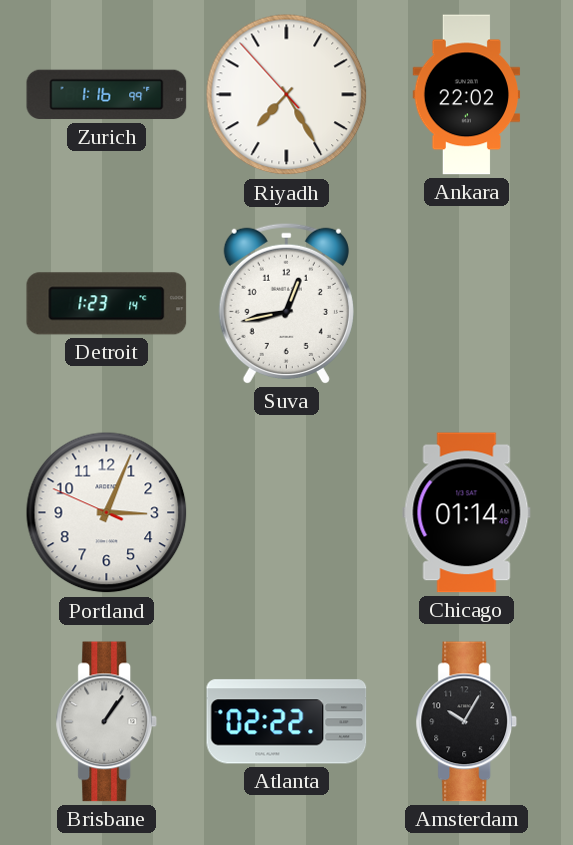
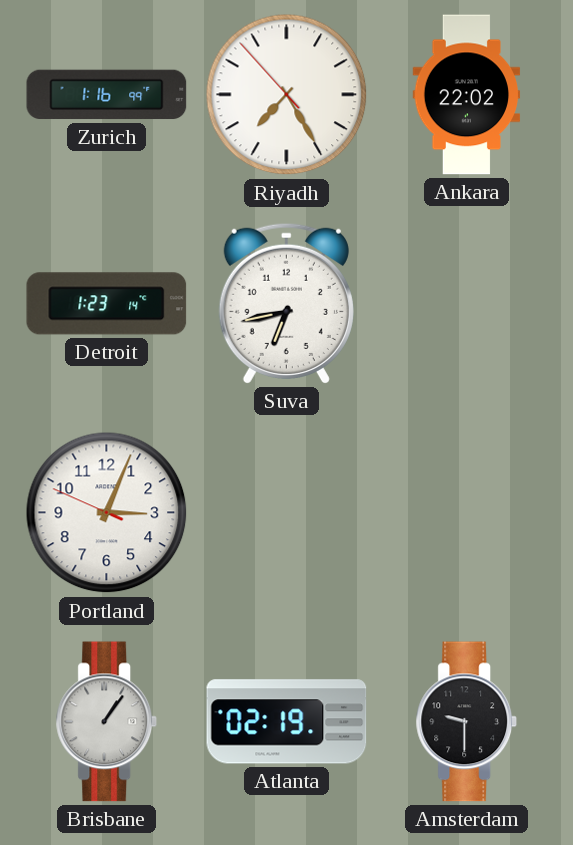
Suva: 12:43 -> 6:43 (286, 303)
Chicago: 01:14 -> none (467, 513)
Atlanta: 02:22 -> 02:19 (287, 722)
Amsterdam: 10:05 -> 9:30 (467, 722)
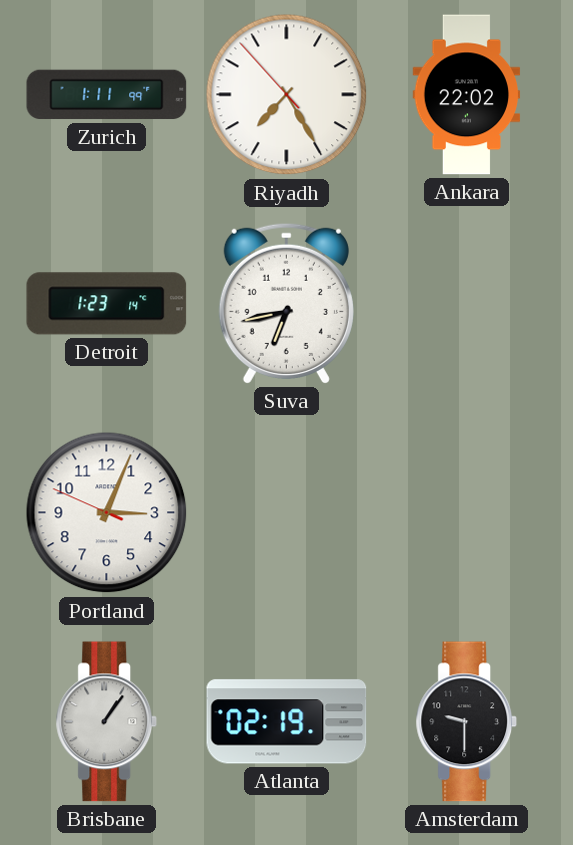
Zurich: 1:16 -> 1:11 (107, 95)
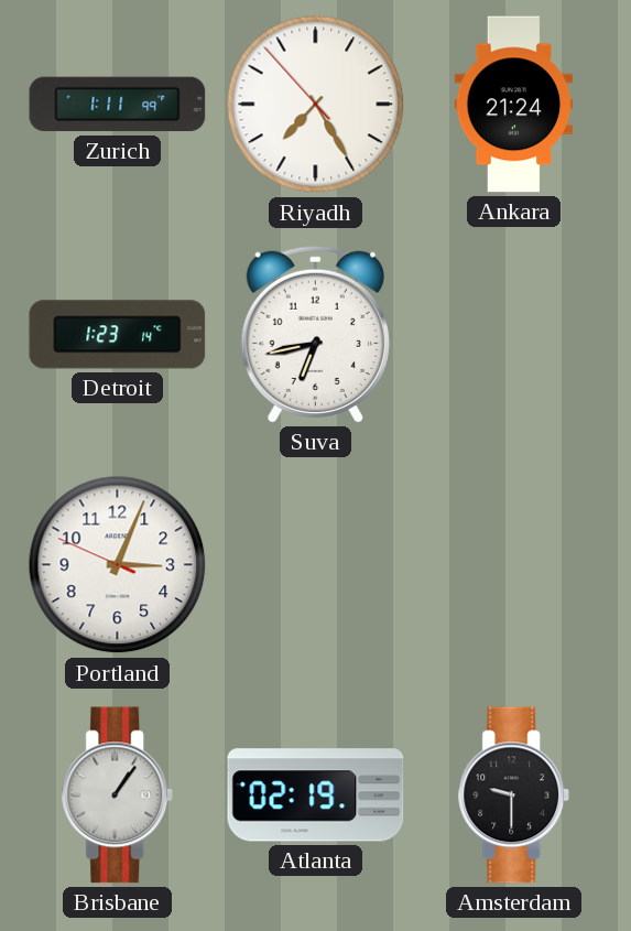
Ankara: 22:02 -> 21:24 (514, 105)
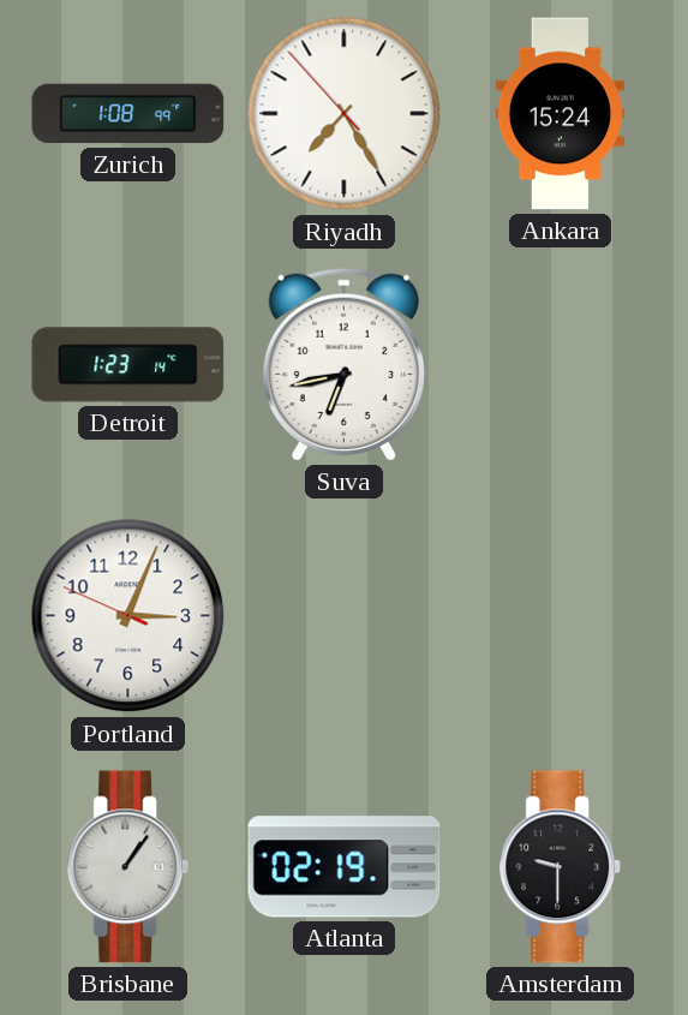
Zurich: 1:11 -> 1:08 (128, 114)
Ankara: 21:24 -> 15:24 (561, 114)
